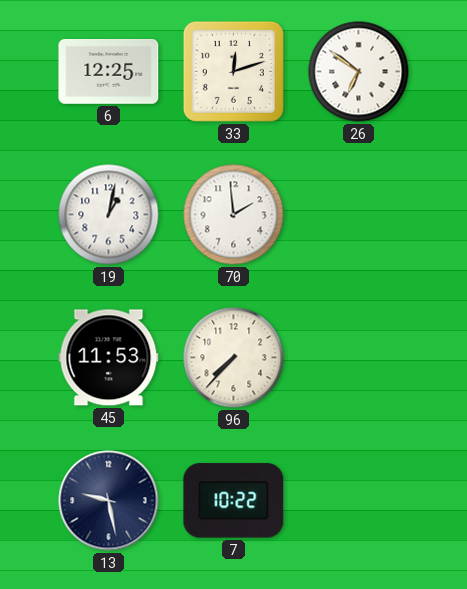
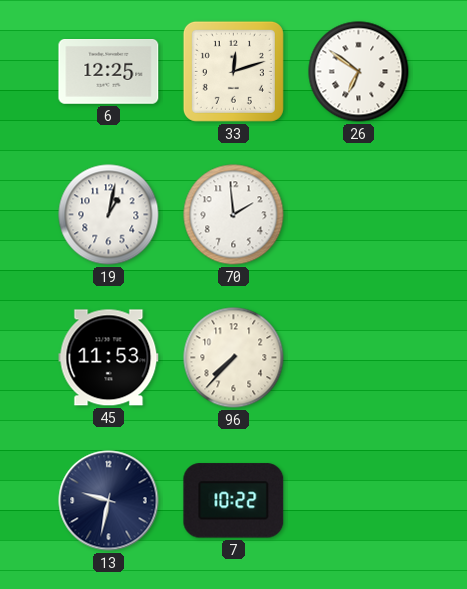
13: 9:28 -> 9:32 (109, 501)
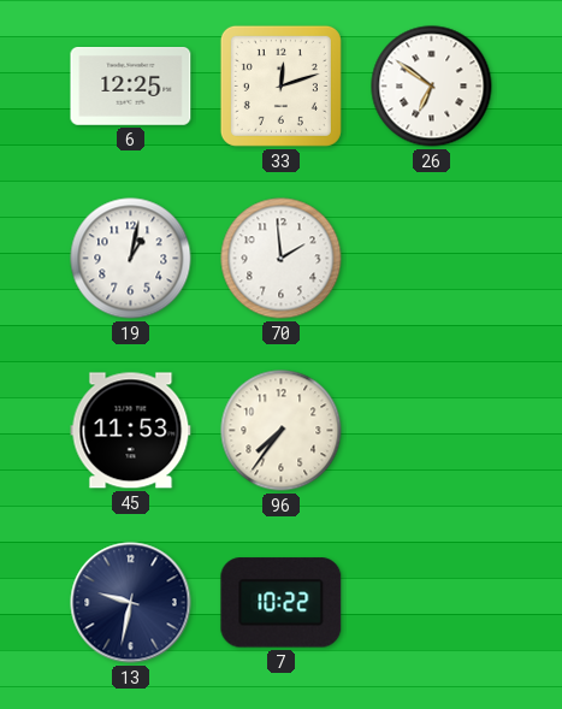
96: 7:37 -> 7:36 (282, 431)
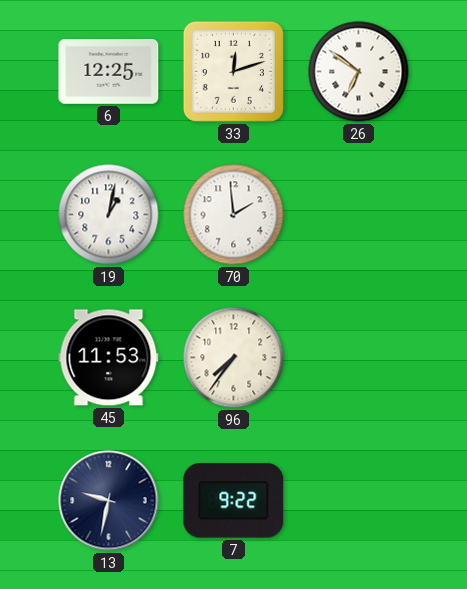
7: 10:22 -> 9:22 (234, 501)
